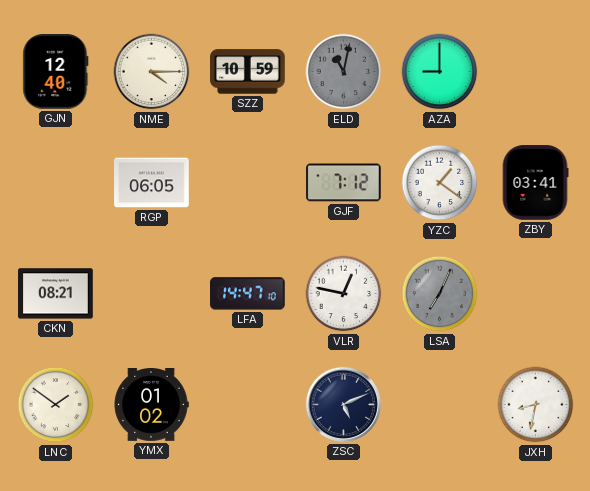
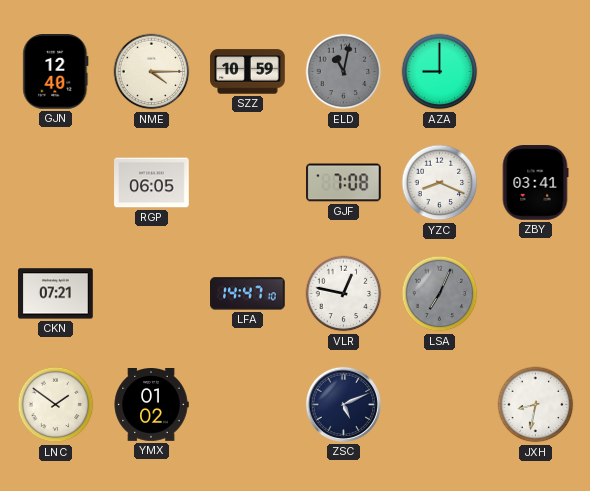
GJF: 7:12 -> 7:08 (344, 183)
YZC: 1:21 -> 8:19 (440, 183)
CKN: 08:21 -> 07:21 (56, 294)
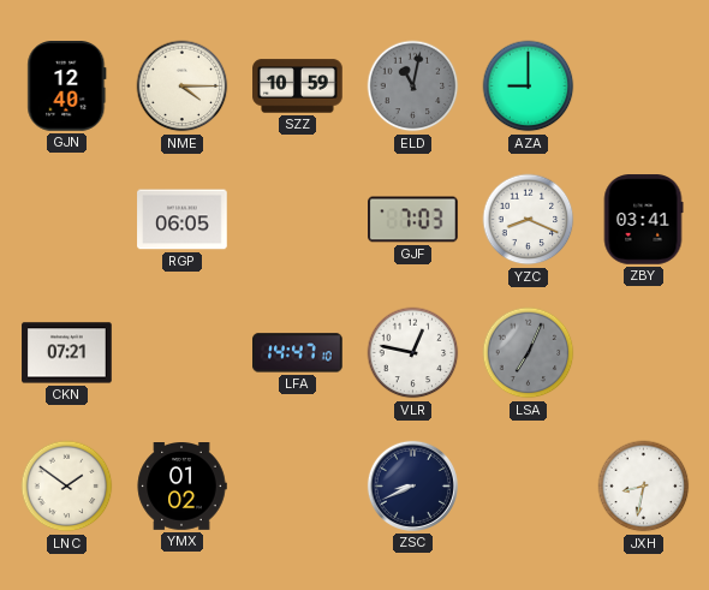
GJF: 7:08 -> 7:03 (413, 220)
ZSC: 5:11 -> 8:41 (412, 485)
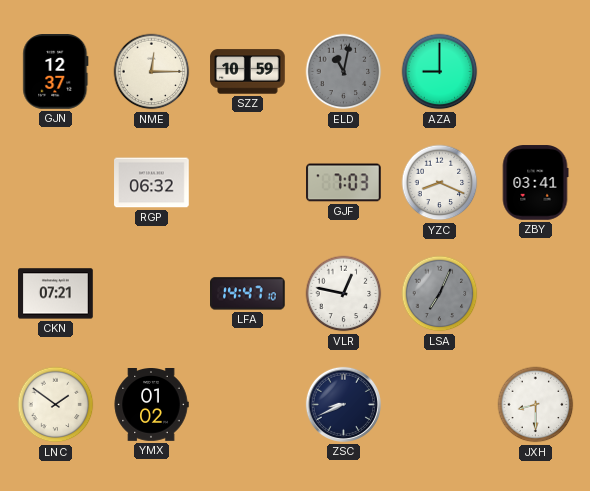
GJN: 12:40 -> 12:37 (56, 72)
NME: 4:15 -> 12:15 (152, 72)
RGP: 06:05 -> 06:32 (152, 183)
JXH: 8:32 -> 8:30 (536, 405)
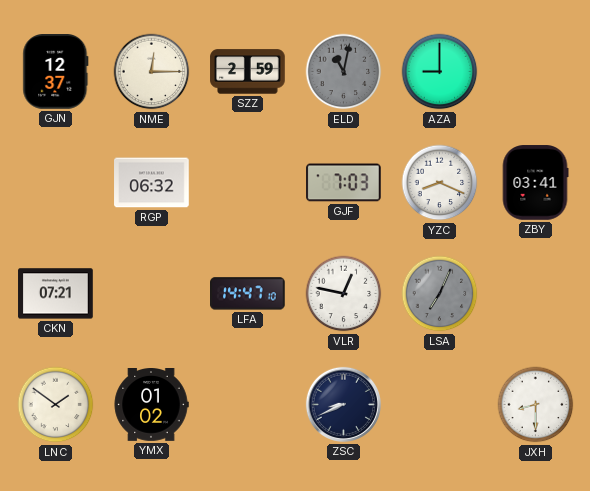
SZZ: 10:59 -> 2:59 (248, 72)
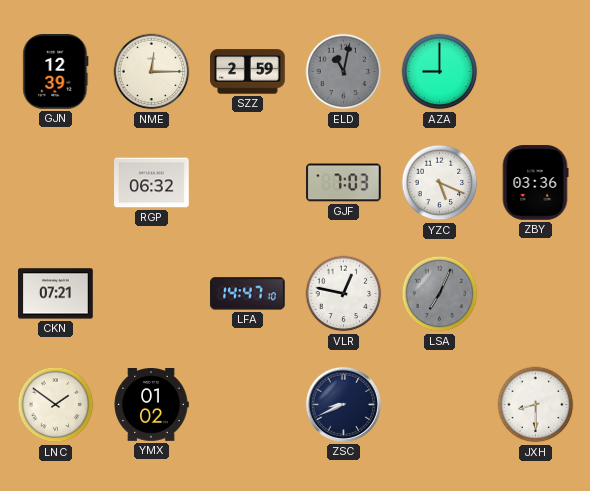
GJN: 12:37 -> 12:39 (56, 72)
YZC: 8:19 -> 5:19 (440, 183)
ZBY: 03:41 -> 03:36 (535, 183)
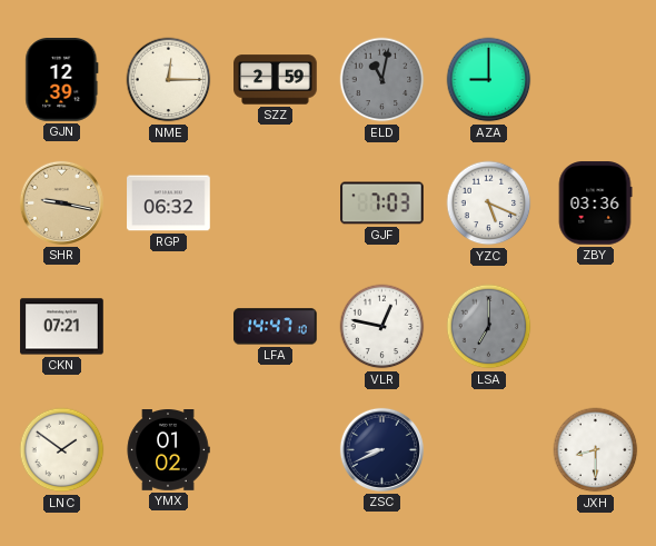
SHR: none -> 9:17 (61, 202)
LSA: 7:04 -> 7:00 (489, 327)
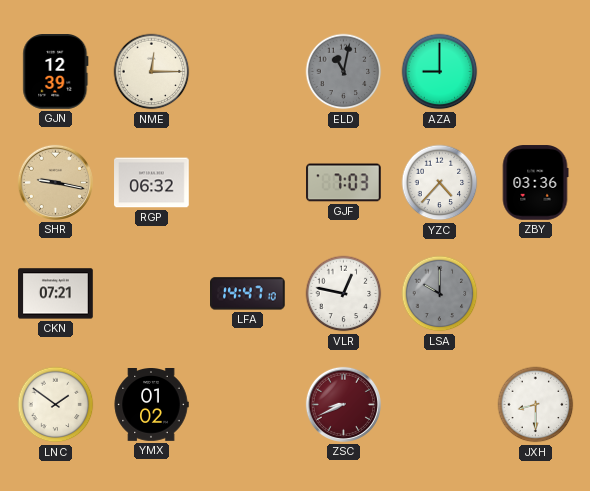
SZZ: 2:59 -> none (276, 80)
YZC: 5:19 -> 4:37 (440, 183)
LSA: 7:00 -> 10:00 (440, 294)
ZSC dial: navy -> burgundy (343, 404)
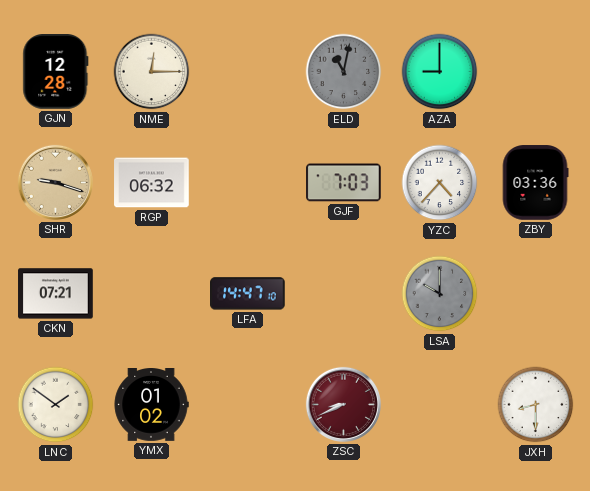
GJN: 12:39 -> 12:28 (56, 72)
SHR: 9:17 -> 9:18 (55, 182)
VLR: 12:47 -> none (344, 294)
